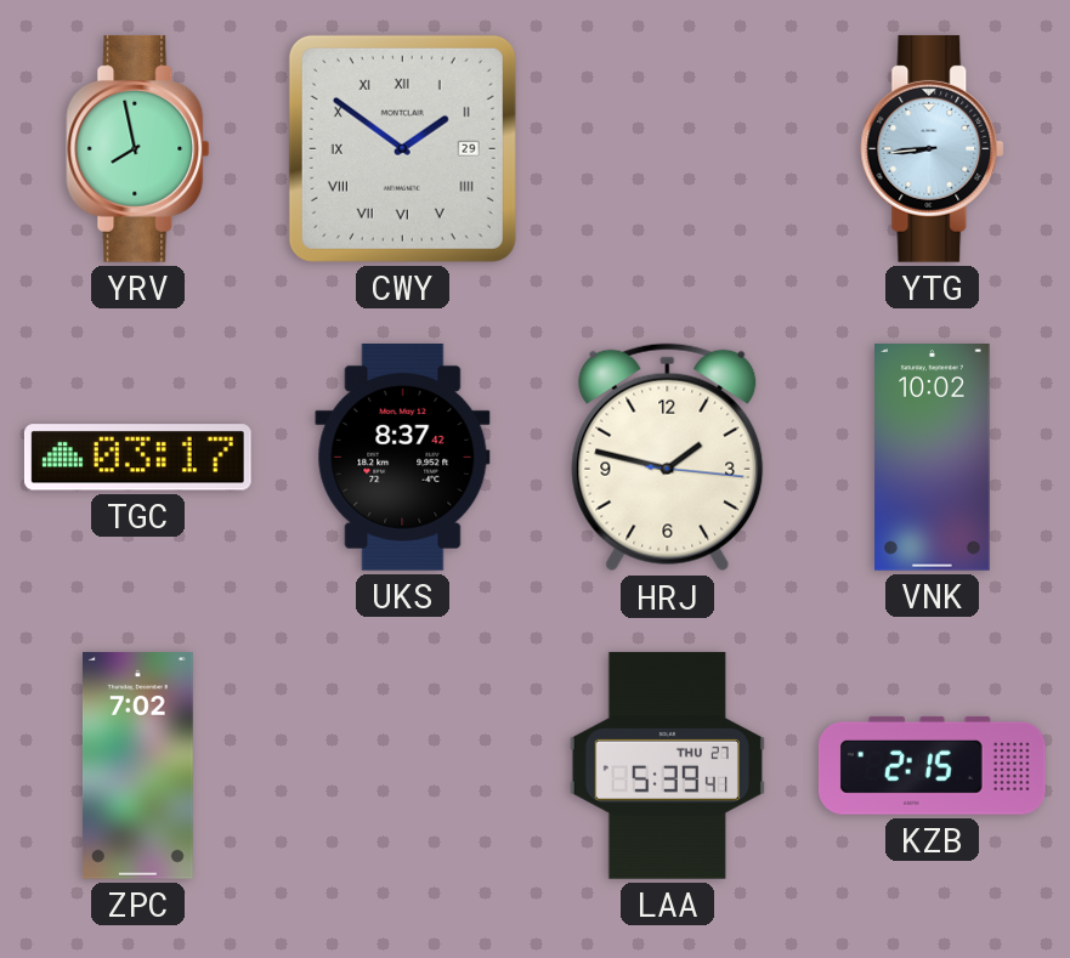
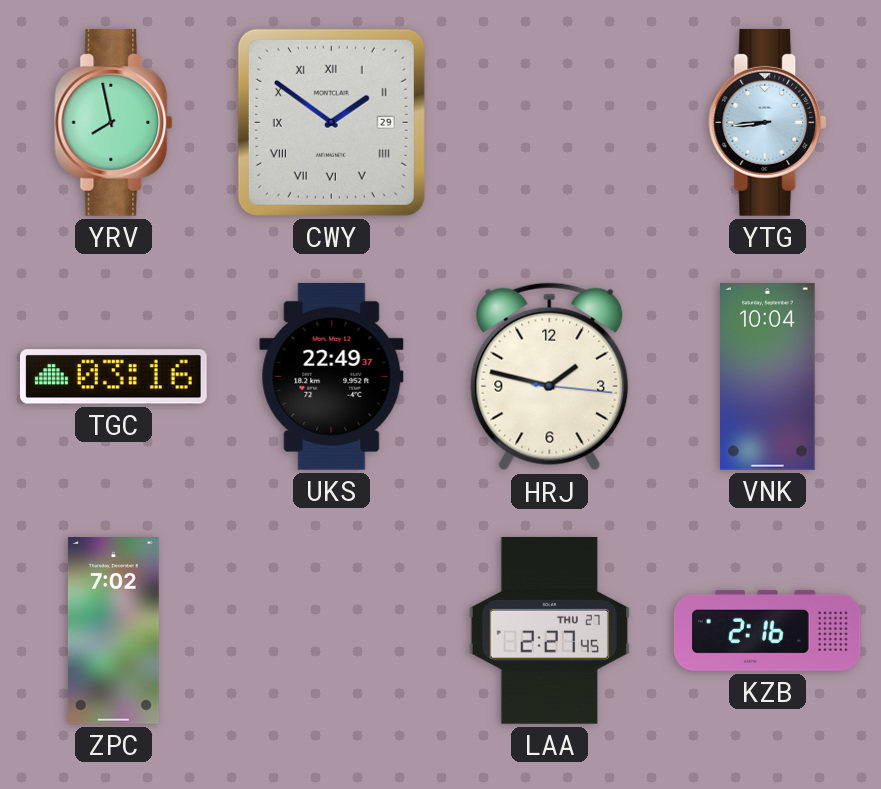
TGC: 03:17 -> 03:16 (113, 377)
UKS: 8:37 -> 22:49 (332, 376)
VNK: 10:02 -> 10:04 (768, 377)
LAA: 5:39 -> 2:27 (549, 630)
KZB: 2:15 -> 2:16 (767, 630)
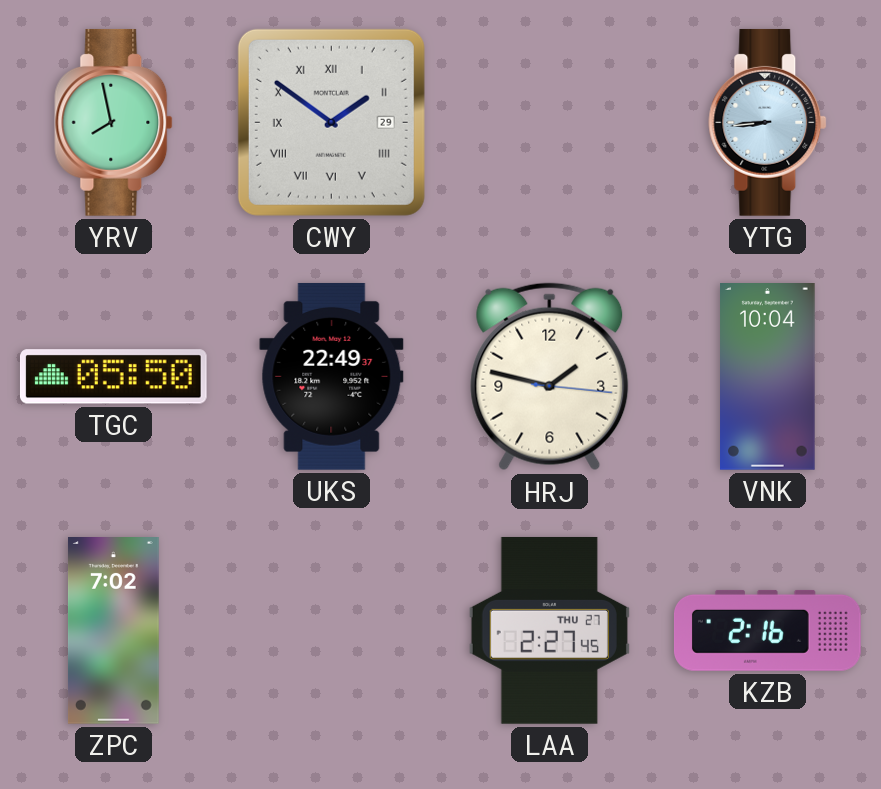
TGC: 03:16 -> 05:50 (113, 377)
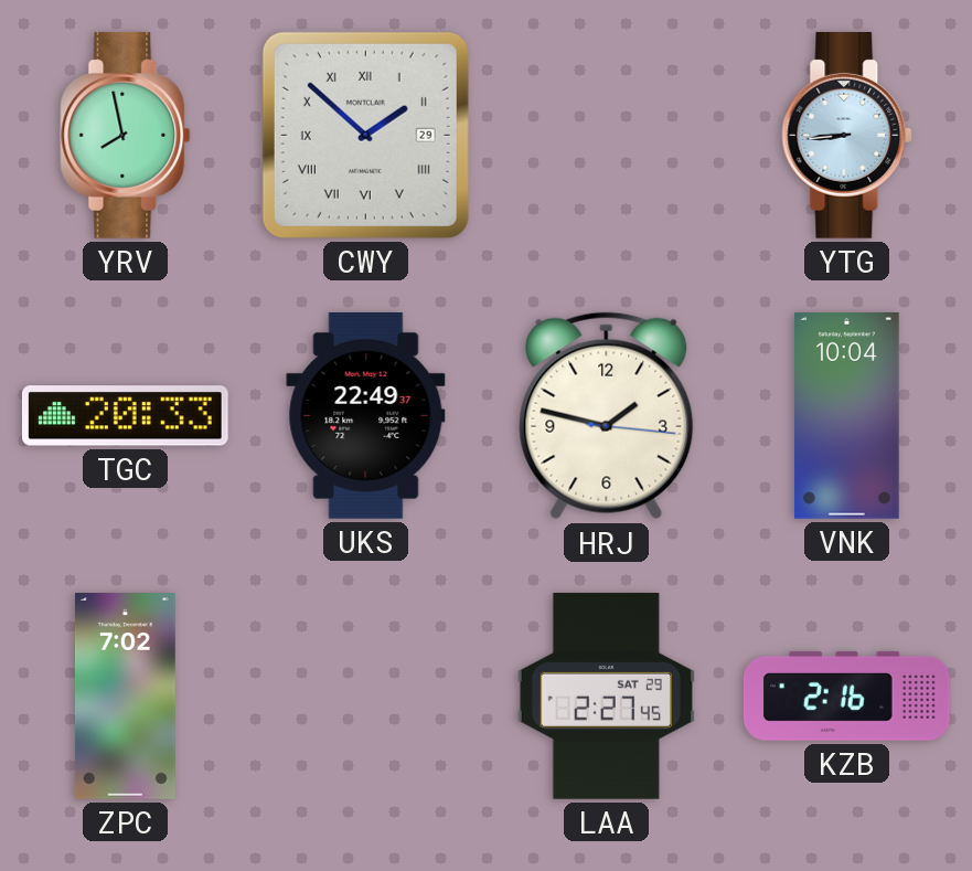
CWY: 1:51 -> 1:52 (365, 135)
TGC: 05:50 -> 20:33 (125, 416)
LAA date: THU 27 -> SAT 29 (606, 695)
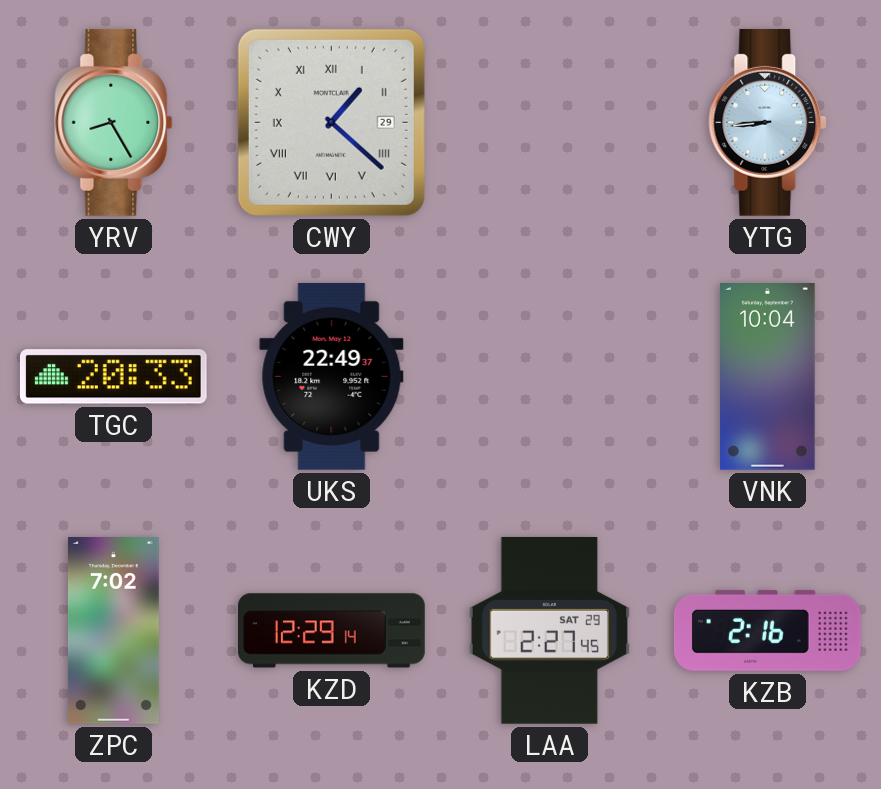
YRV: 7:58 -> 8:25 (114, 122)
CWY: 1:52 -> 1:22 (331, 122)
HRJ: 1:47 -> none (607, 416)
KZD: none -> 12:29 (332, 631)
